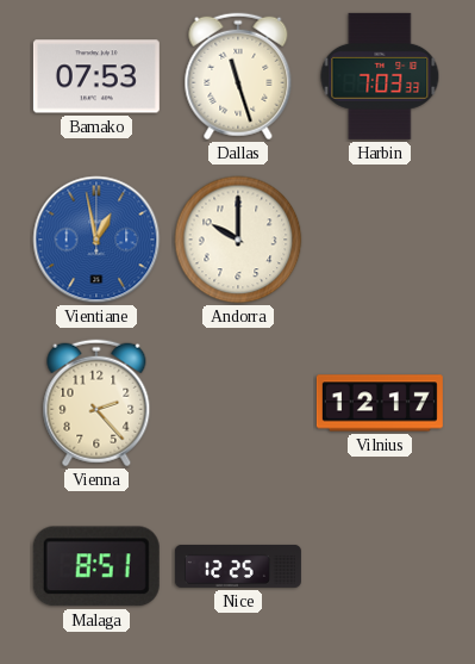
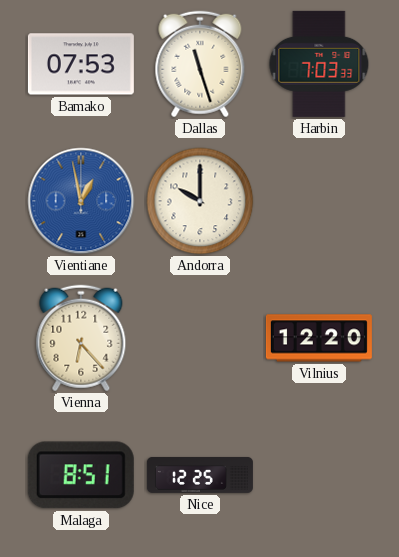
Vienna: 2:23 -> 6:23 (81, 338)
Vilnius: 12:17 -> 12:20 (319, 338)
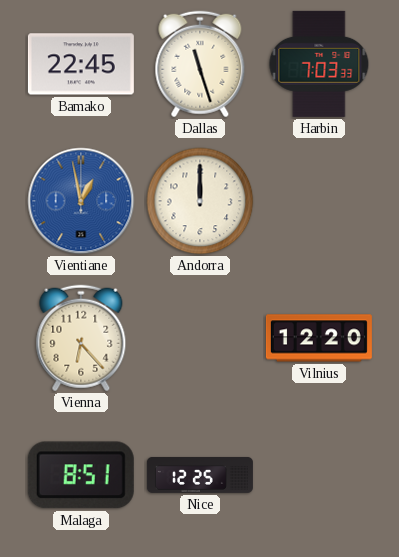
Bamako: 07:53 -> 22:45 (81, 64)
Andorra: 10:00 -> 12:00 (200, 201)
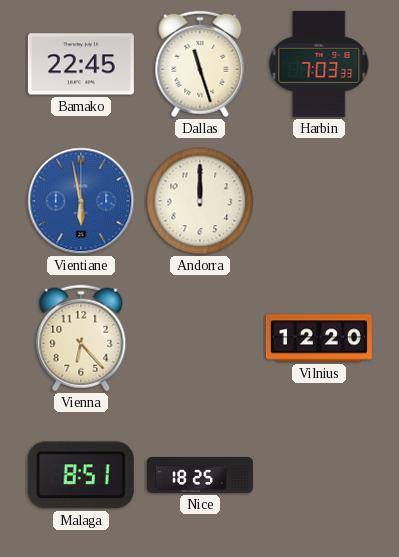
Vientiane: 12:58 -> 5:58 (81, 201)
Nice: 12:25 -> 18:25 (200, 475)
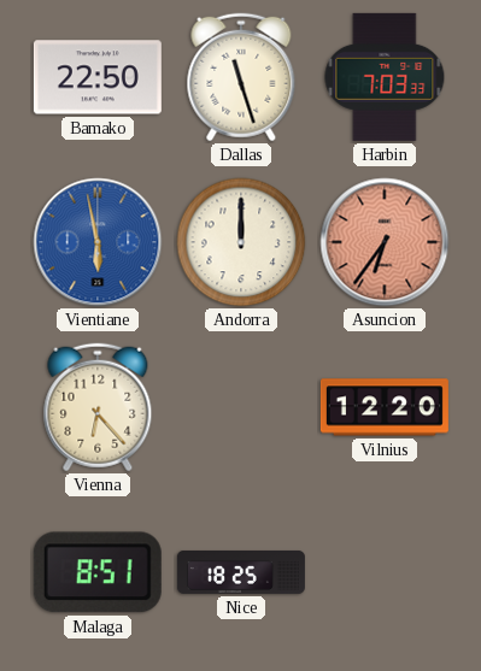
Bamako: 22:45 -> 22:50 (98, 77)
Asuncion: none -> 6:36 (385, 242)
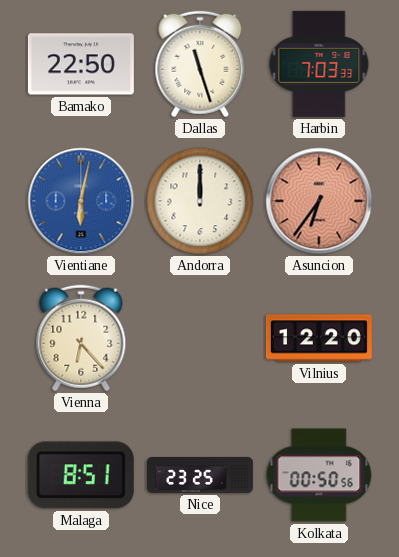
Vientiane: 5:58 -> 6:02 (81, 201)
Nice: 18:25 -> 23:25 (200, 475)
Kolkata: none -> 00:50 (319, 475)
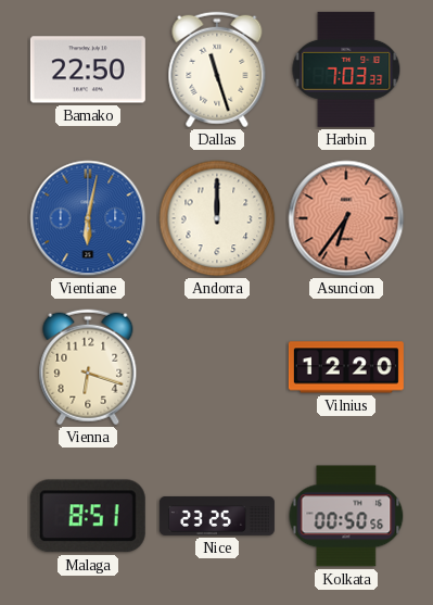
Vienna: 6:23 -> 6:18 (88, 367)
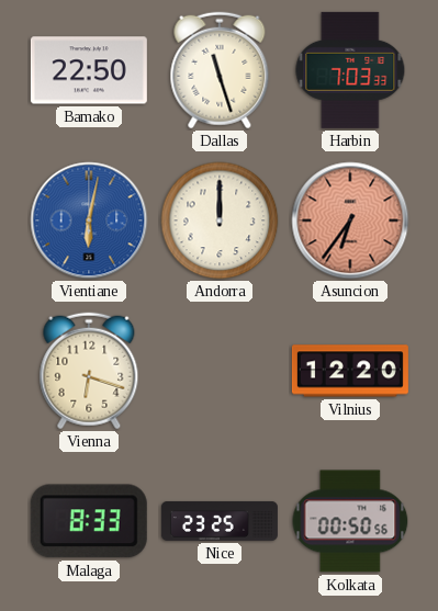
Malaga: 8:51 -> 8:33 (89, 521)
